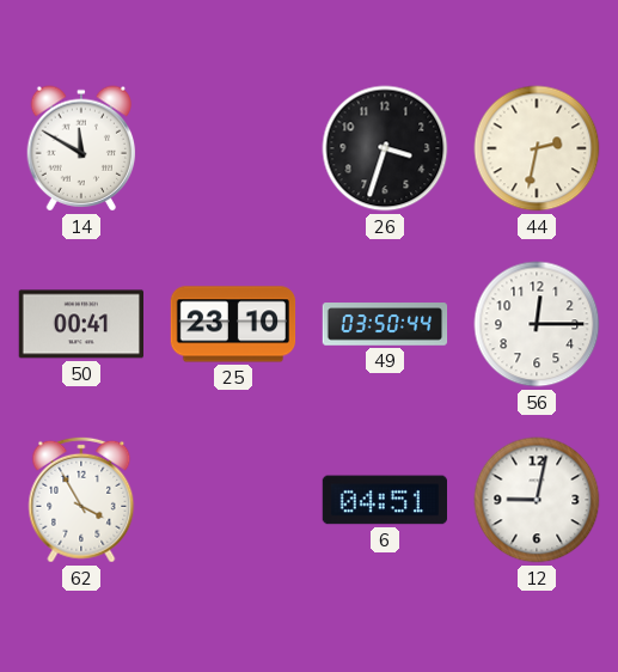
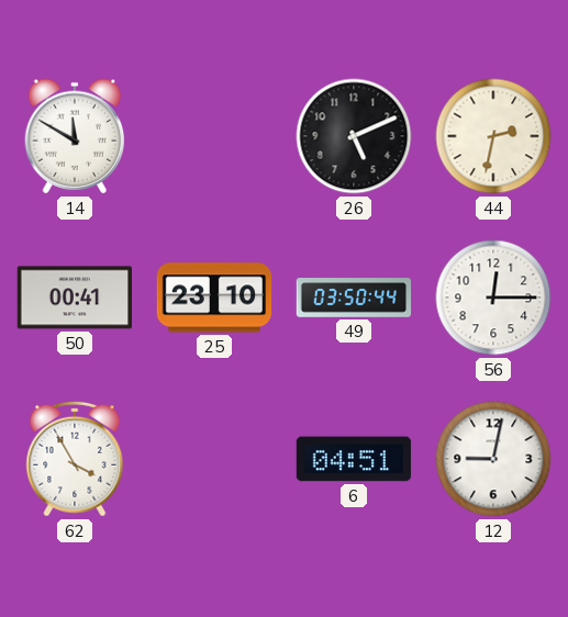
26: 3:33 -> 5:11 (354, 136)
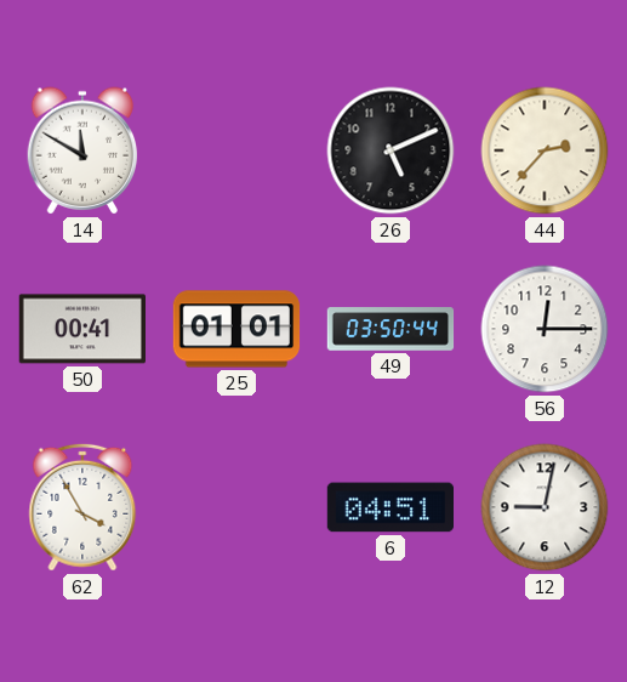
44: 2:32 -> 2:37 (545, 150)
25: 23:10 -> 01:01 (236, 329)
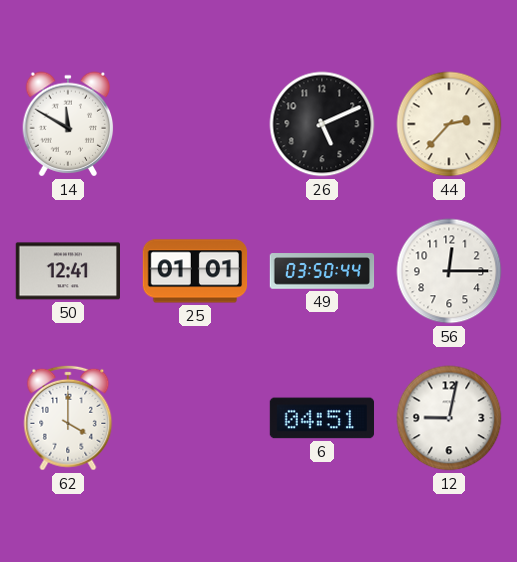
50: 00:41 -> 12:41 (67, 271)
62: 3:55 -> 4:00 (68, 418)
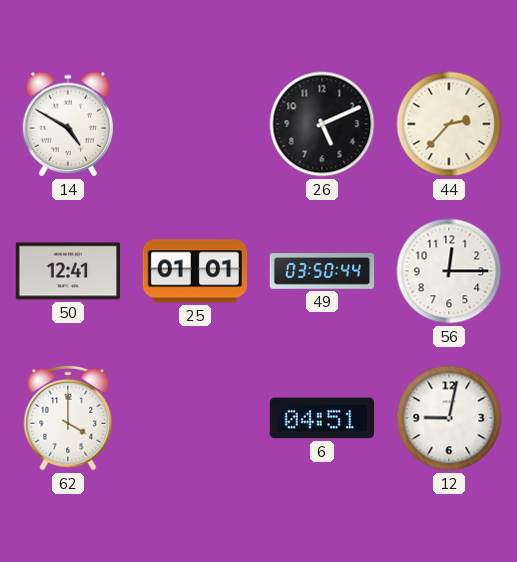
14: 11:50 -> 4:50 (68, 124)
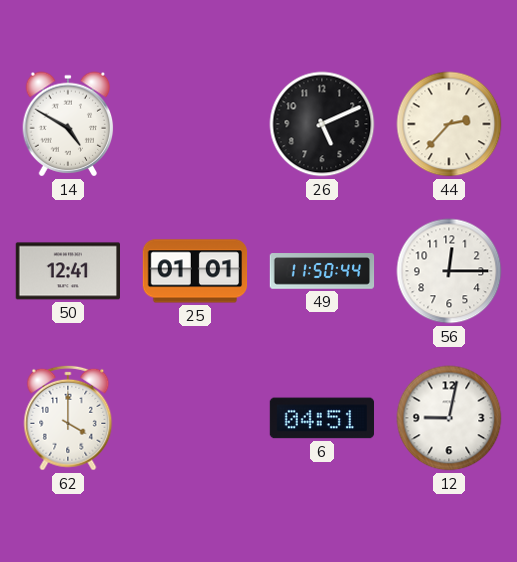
49: 03:50 -> 11:50 (322, 271)
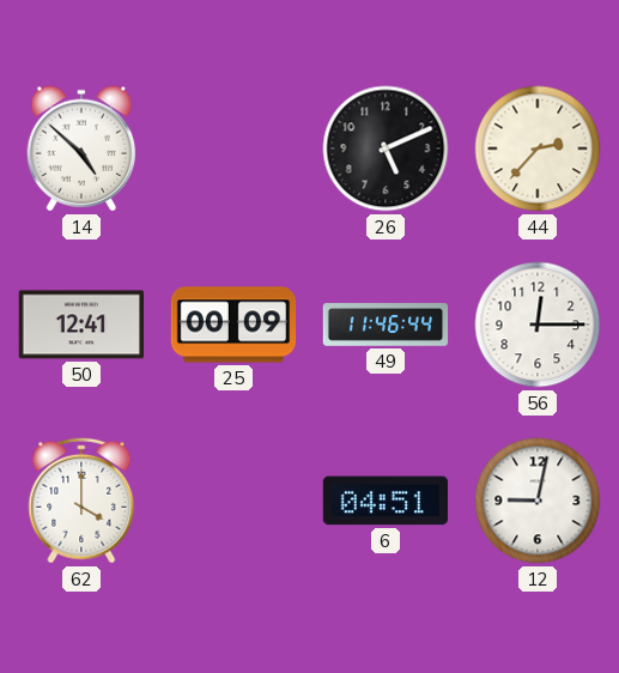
14: 4:50 -> 4:52 (81, 148)
25: 01:01 -> 00:09 (233, 325)
49: 11:50 -> 11:46 (386, 325)
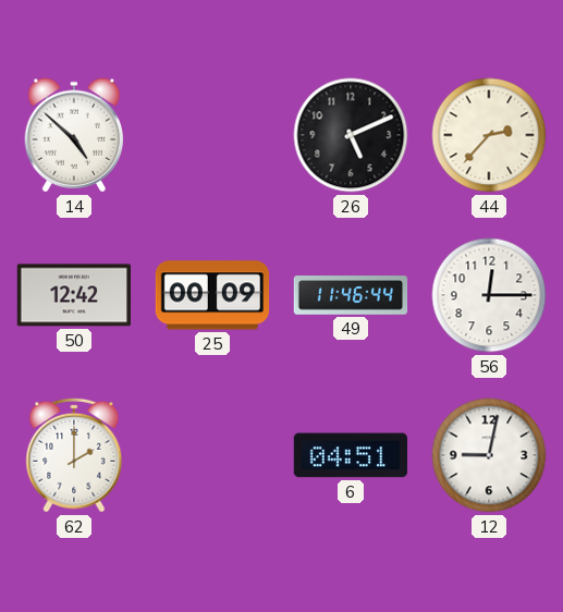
50: 12:41 -> 12:42 (73, 295)
62: 4:00 -> 2:00 (74, 455)
